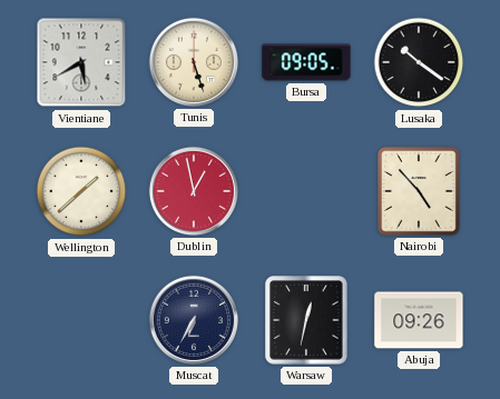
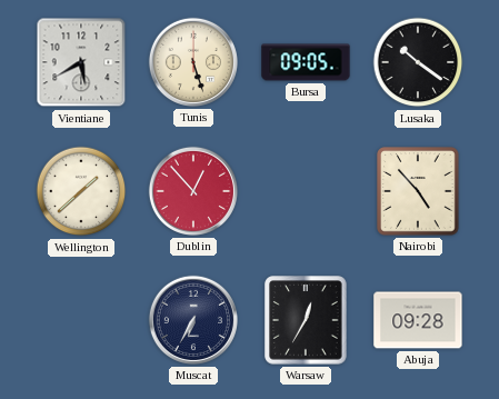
Dublin: 12:58 -> 12:53 (193, 191)
Warsaw: 12:32 -> 12:35 (306, 320)
Abuja: 09:26 -> 09:28 (418, 320)
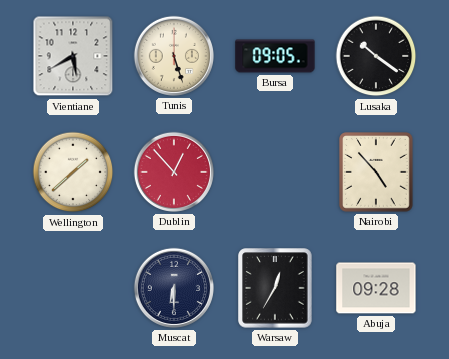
Muscat: 6:35 -> 6:30 (174, 288)
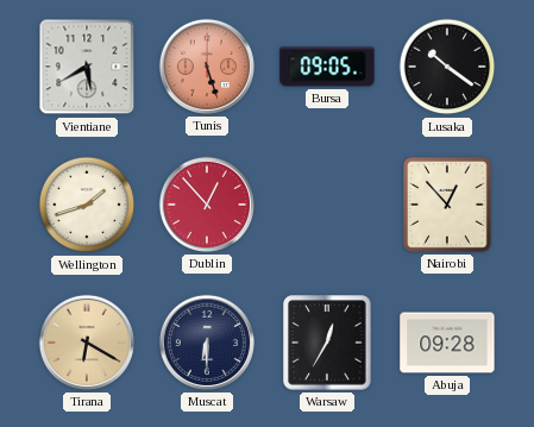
Tunis dial: cream -> salmon (207, 67)
Wellington: 1:38 -> 1:42 (87, 205)
Nairobi: 4:53 -> 12:53 (448, 205)
Tirana: none -> 6:20 (87, 343)
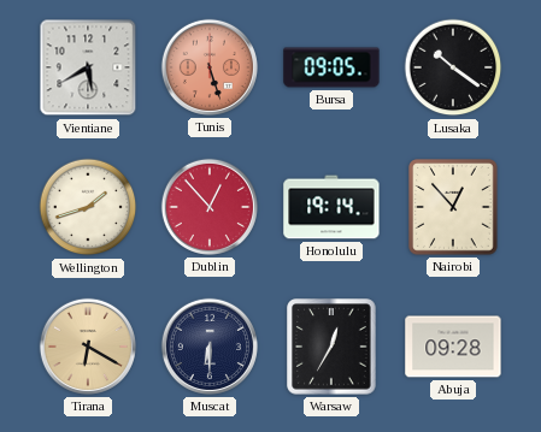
Honolulu: none -> 19:14 (331, 207)
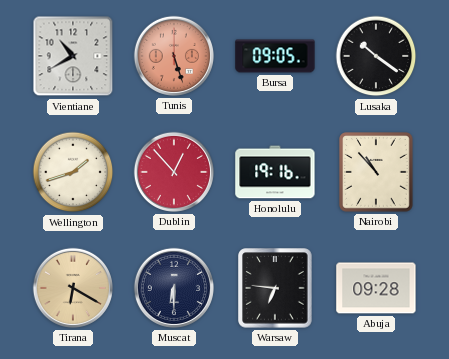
Vientiane: 5:40 -> 10:40 (73, 56)
Honolulu: 19:14 -> 19:16 (275, 172)
Nairobi: 12:53 -> 10:53 (377, 172)
Warsaw: 12:35 -> 6:46 (275, 288)
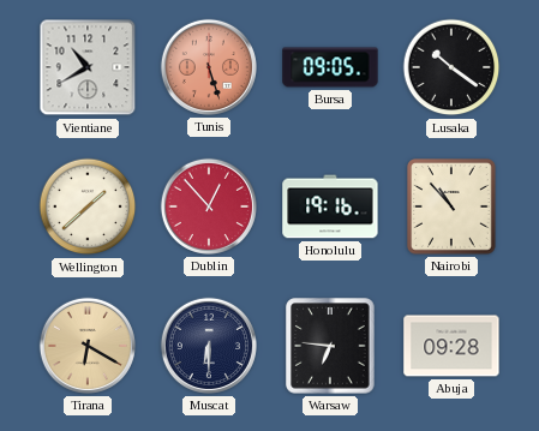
Wellington: 1:42 -> 1:38 (88, 206)
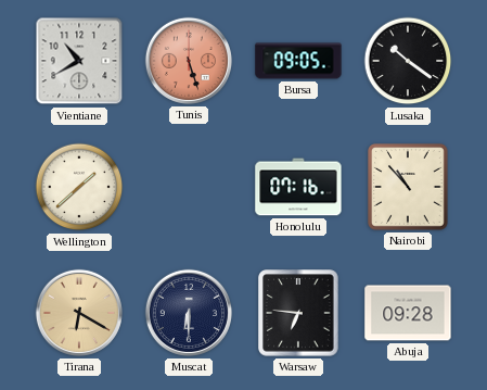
Dublin: 12:53 -> none (209, 206)
Honolulu: 19:16 -> 07:16 (298, 187)
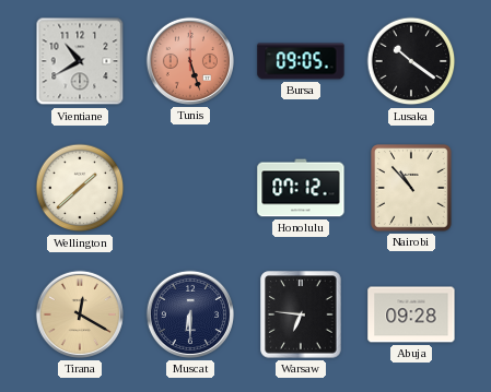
Honolulu: 07:16 -> 07:12 (301, 188)
Tirana: 6:20 -> 12:20 (80, 314)
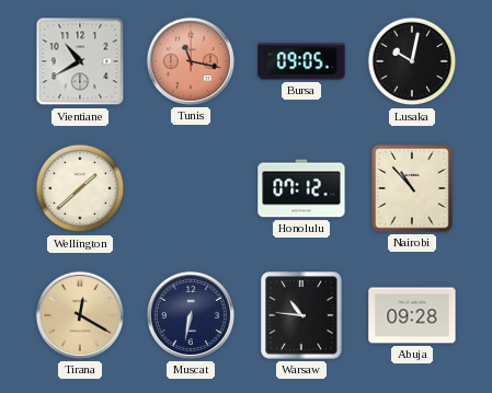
Tunis: 5:27 -> 11:17 (191, 61)
Lusaka: 10:21 -> 10:02 (412, 61)
Muscat: 6:30 -> 6:32 (191, 315)
Warsaw: 6:46 -> 10:46 (301, 315)
